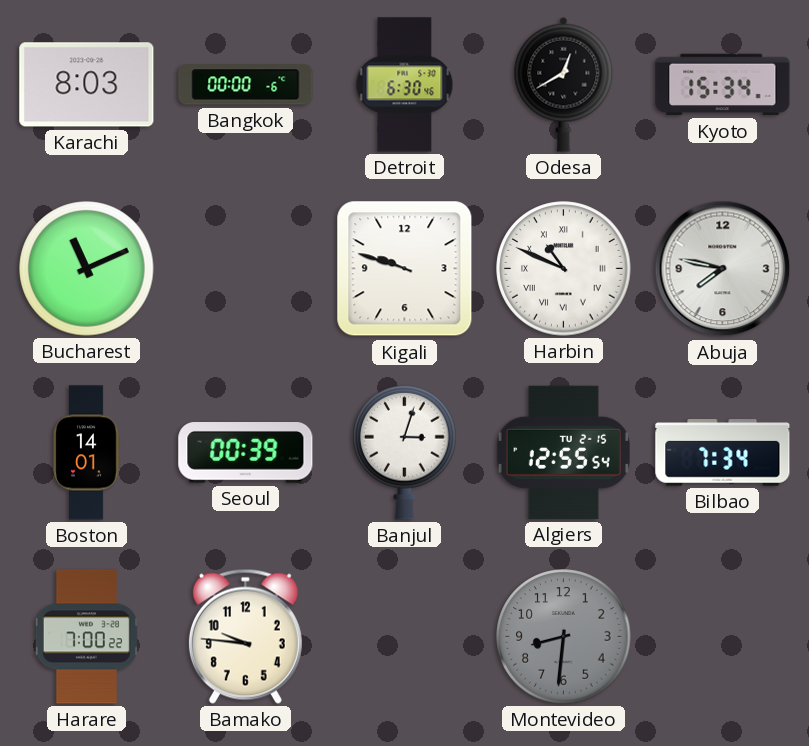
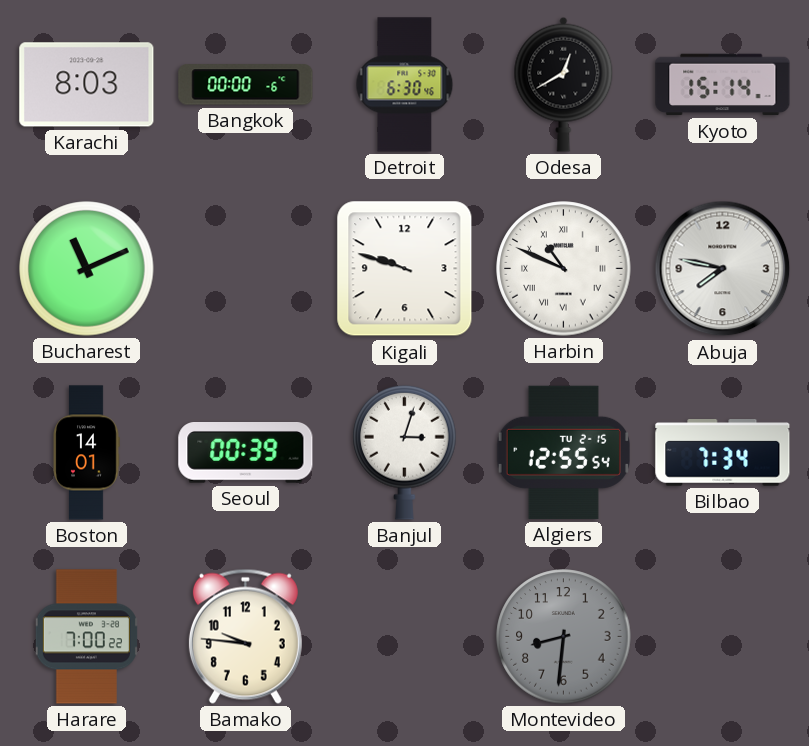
Kyoto: 15:34 -> 15:14 (723, 85)
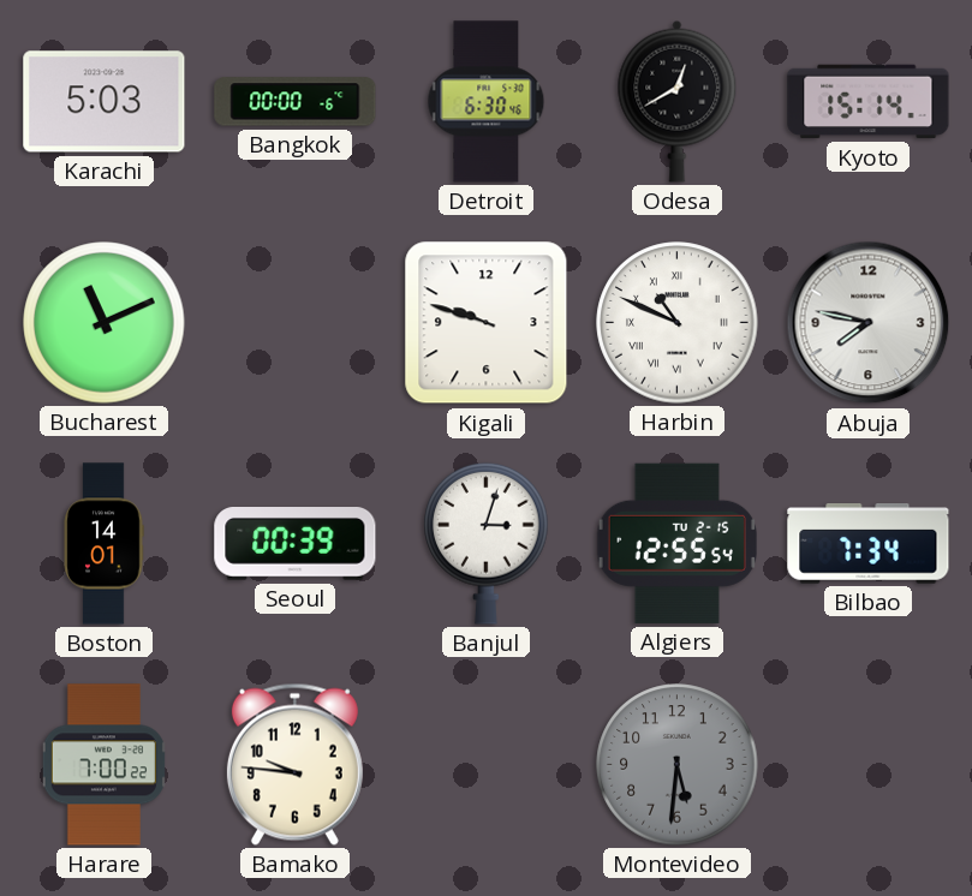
Karachi: 8:03 -> 5:03 (105, 102)
Montevideo: 8:31 -> 5:31 (678, 765)
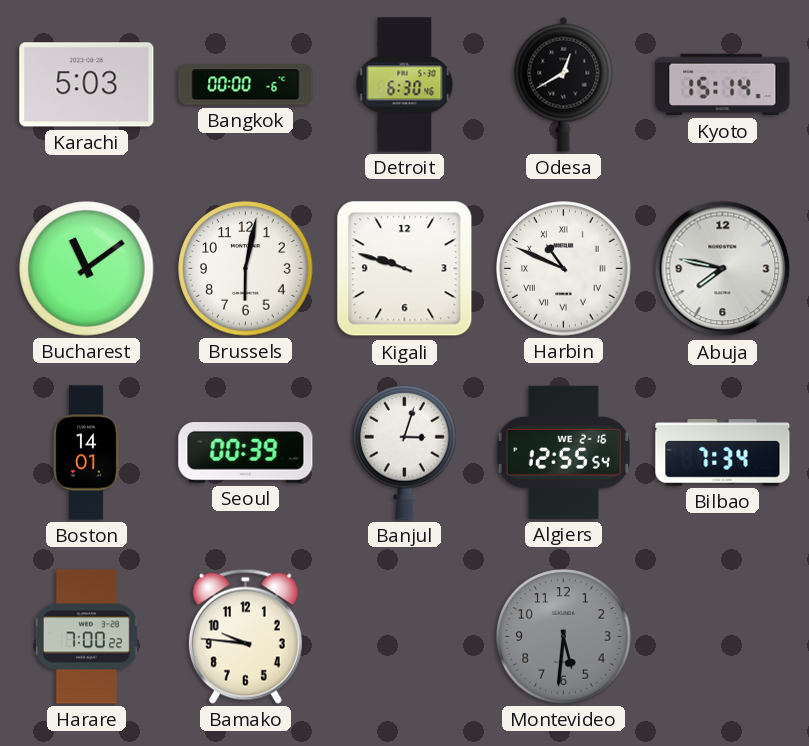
Bucharest: 11:11 -> 11:09 (87, 269)
Brussels: none -> 6:02 (246, 269)
Algiers date: TU 2-15 -> WE 2-16 (563, 452)
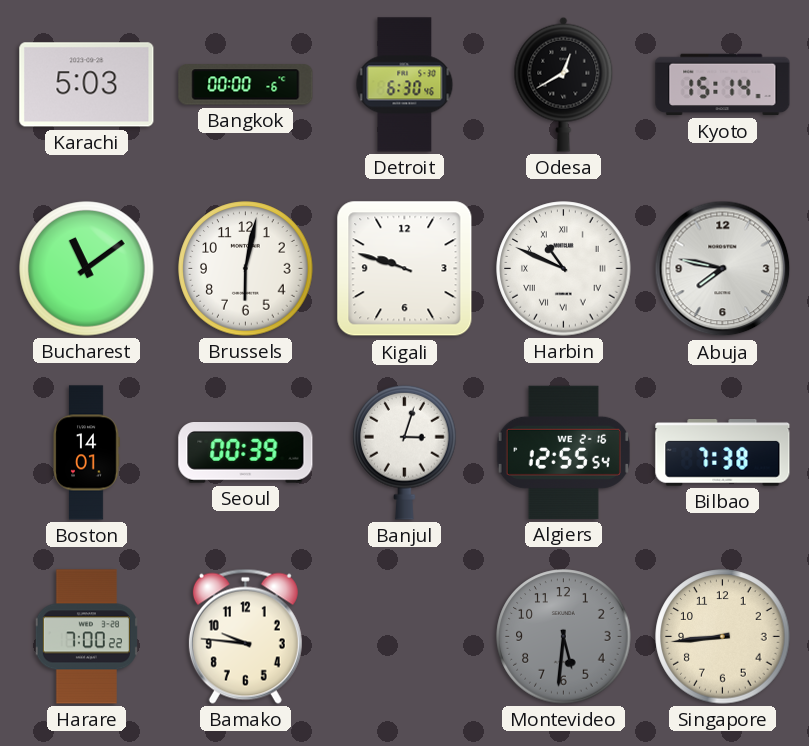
Bilbao: 7:34 -> 7:38 (723, 453)
Singapore: none -> 8:44 (723, 637)
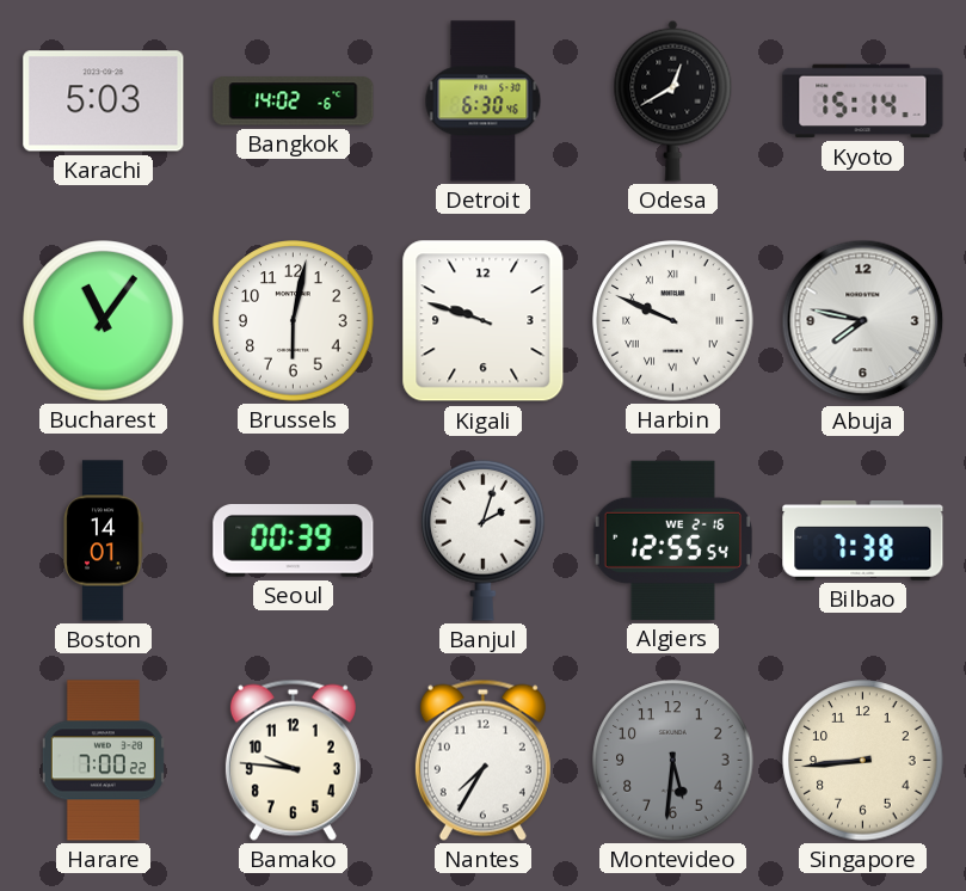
Bangkok: 00:00 -> 14:02 (294, 102)
Bucharest: 11:09 -> 11:06 (104, 321)
Harbin: 10:49 -> 9:49 (673, 321)
Banjul: 3:03 -> 2:03 (484, 540)
Nantes: none -> 7:35 (482, 760)
